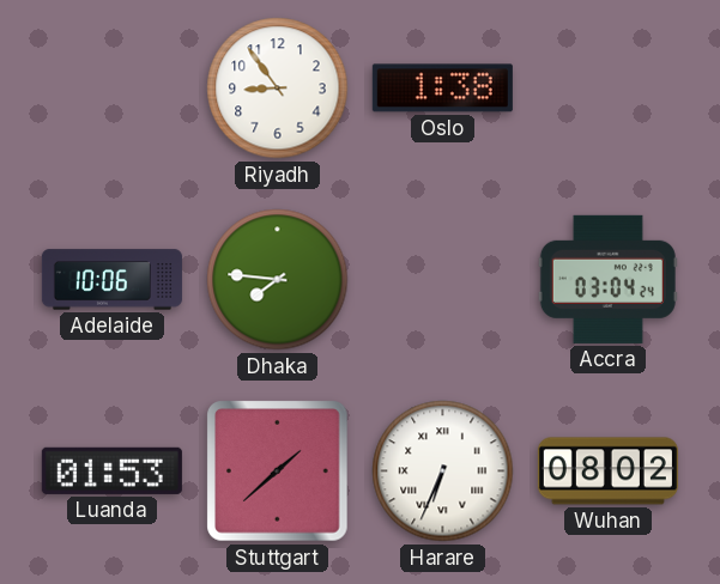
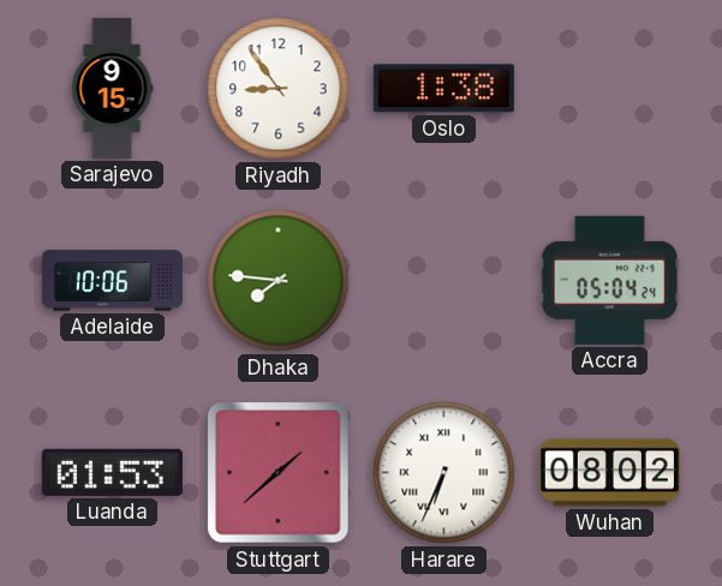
Sarajevo: none -> 9:15 (112, 88)
Accra: 03:04 -> 05:04 (609, 280)
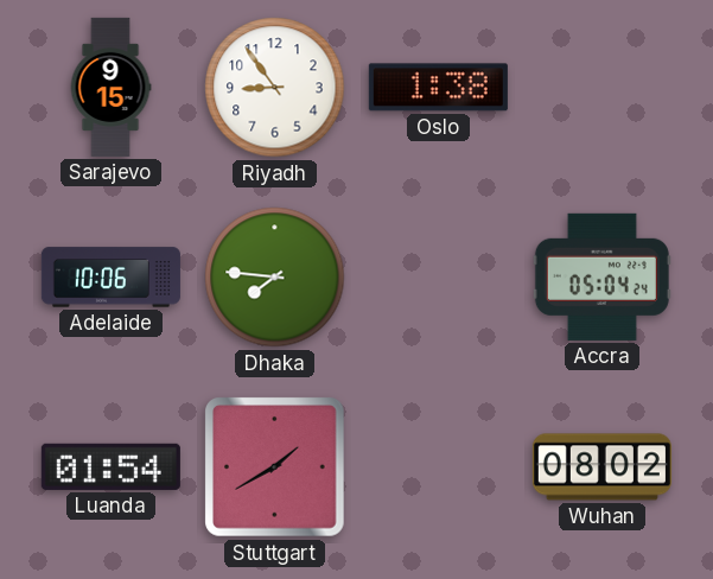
Luanda: 01:53 -> 01:54 (110, 466)
Stuttgart: 1:38 -> 1:40 (275, 467)
Harare: 6:34 -> none (444, 473)
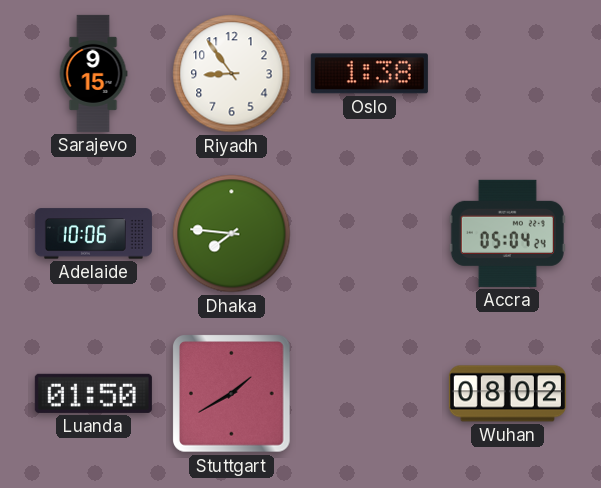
Luanda: 01:54 -> 01:50 (93, 393)
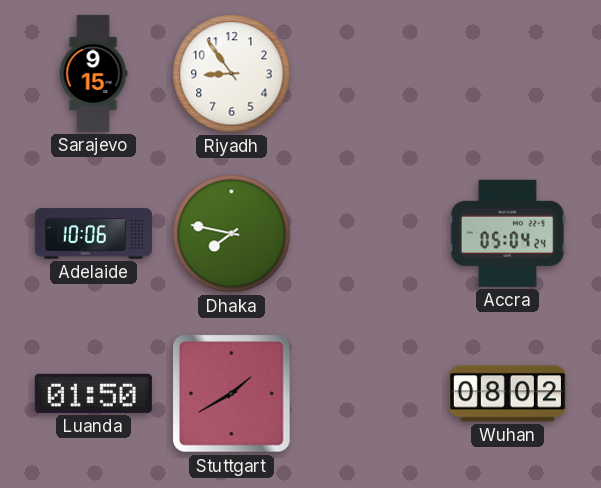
Oslo: 1:38 -> none (369, 74)
Dhaka: 7:46 -> 7:47 (232, 234)
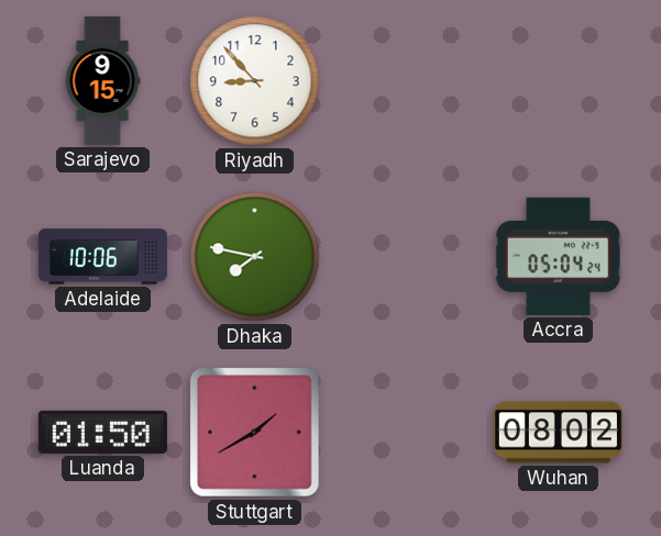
Riyadh: 8:54 -> 8:53 (255, 81)
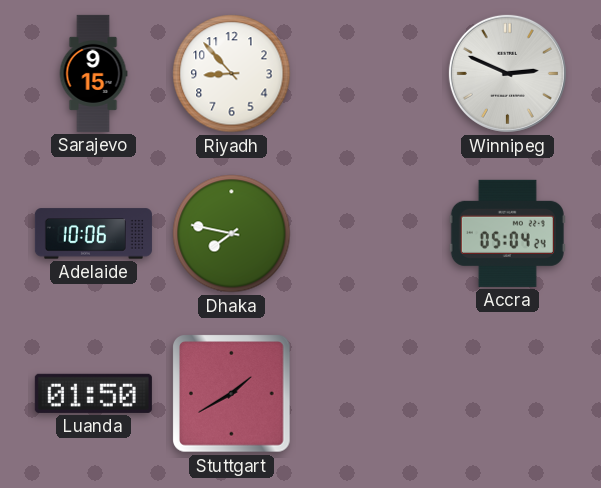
Winnipeg: none -> 2:49 (507, 73)
Wuhan: 08:02 -> none (558, 433)
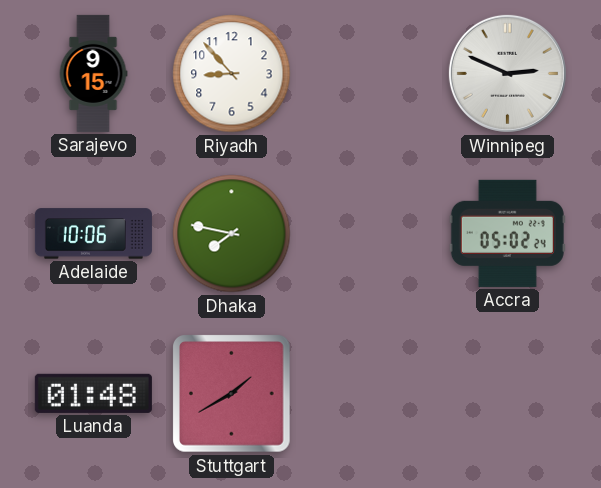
Accra: 05:04 -> 05:02 (507, 233)
Luanda: 01:50 -> 01:48 (93, 393)
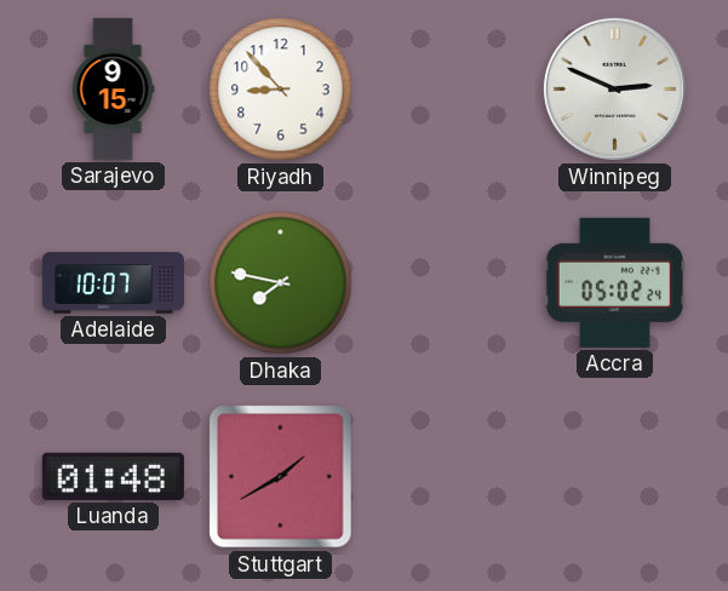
Adelaide: 10:06 -> 10:07 (113, 283)
